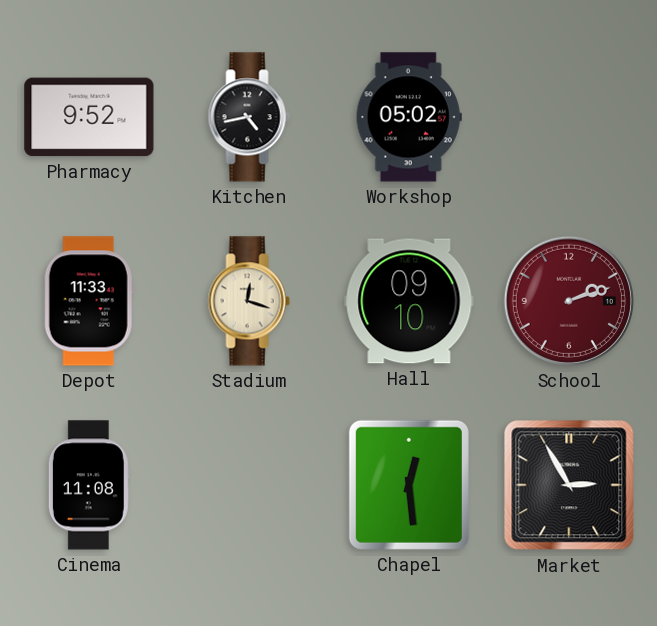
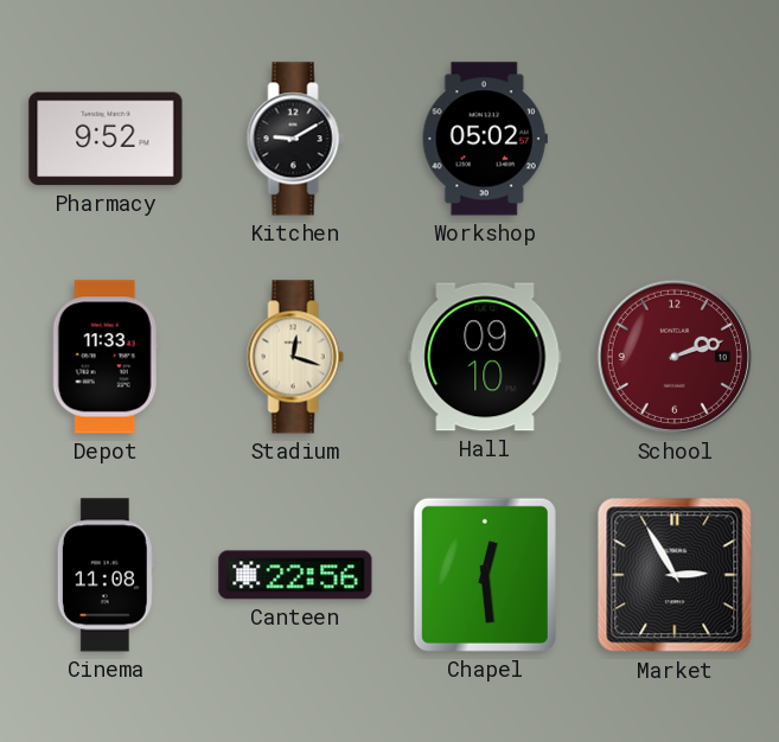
Kitchen: 4:43 -> 9:10 (295, 139)
Canteen: none -> 22:56 (295, 575)
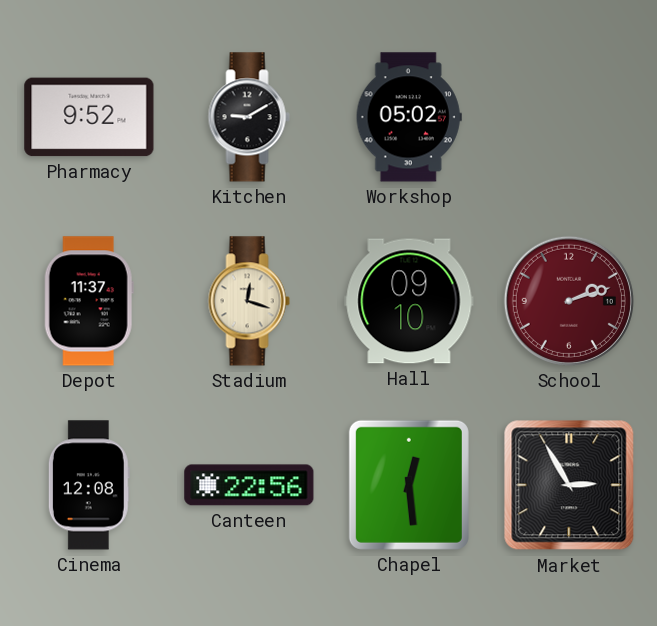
Depot: 11:33 -> 11:37 (89, 301)
Cinema: 11:08 -> 12:08 (89, 485)
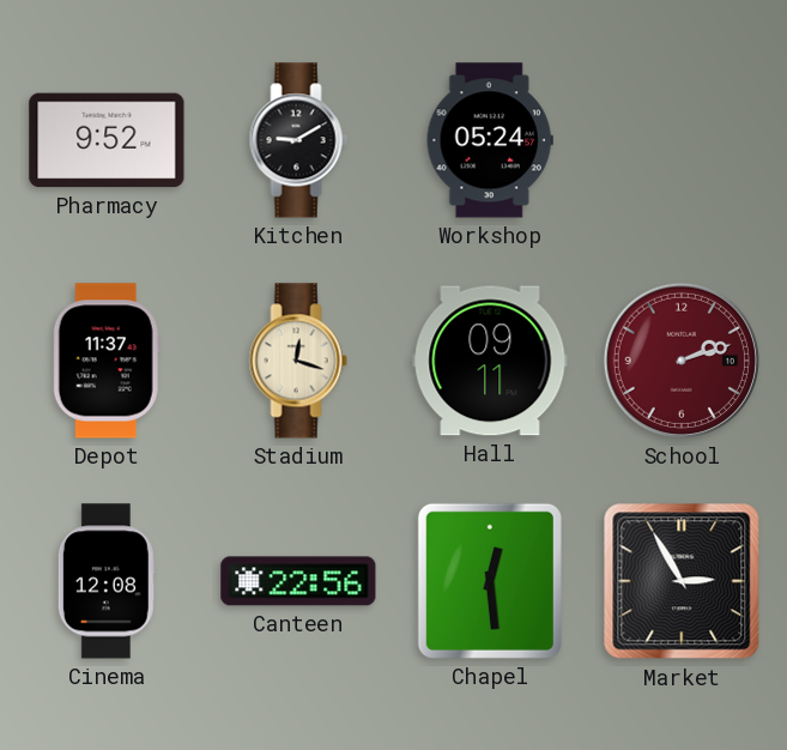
Workshop: 05:02 -> 05:24 (490, 140)
Hall: 09:10 -> 09:11 (490, 361)
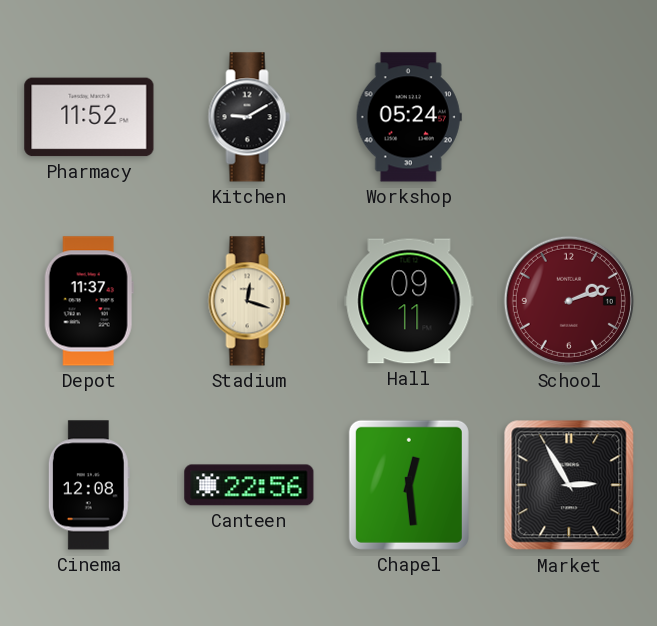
Pharmacy: 9:52 -> 11:52 (89, 117)
